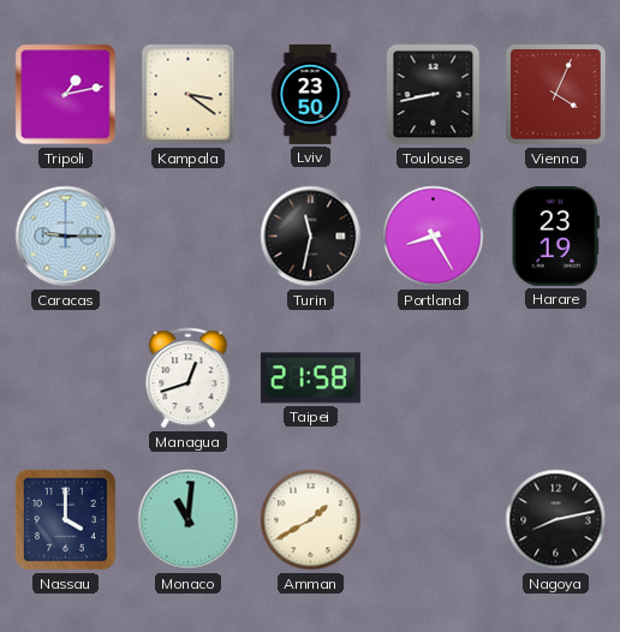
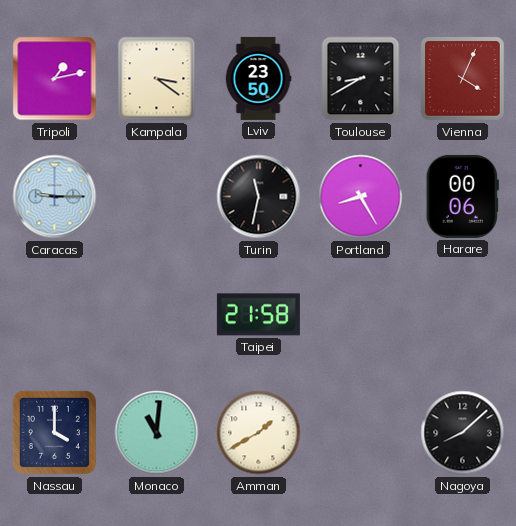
Toulouse: 8:43 -> 8:40 (361, 79)
Harare: 23:19 -> 00:06 (462, 196)
Managua: 12:42 -> none (189, 378)
Nagoya: 8:13 -> 8:08 (463, 433)
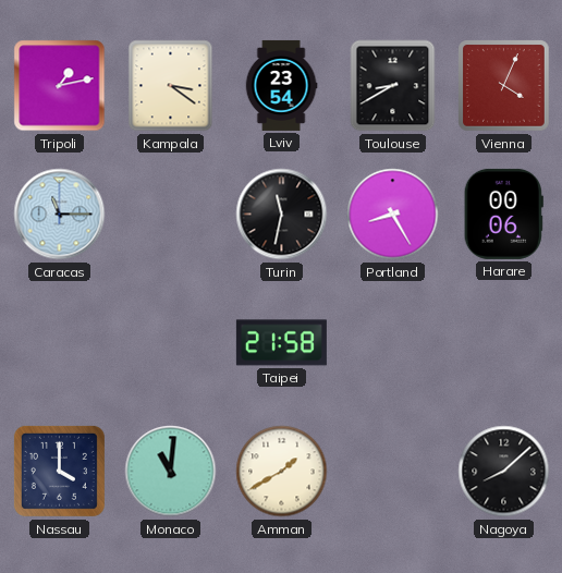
Lviv: 23:50 -> 23:54 (281, 85)
Caracas: 9:15 -> 11:15 (60, 215)
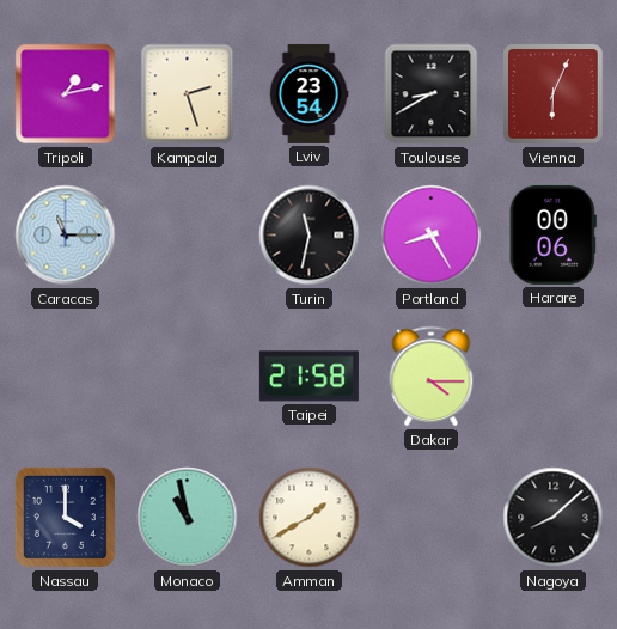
Kampala: 3:21 -> 2:27 (188, 94)
Vienna: 4:04 -> 6:04 (554, 94)
Dakar: none -> 4:15 (432, 377)
Monaco: 11:01 -> 10:58 (188, 518)
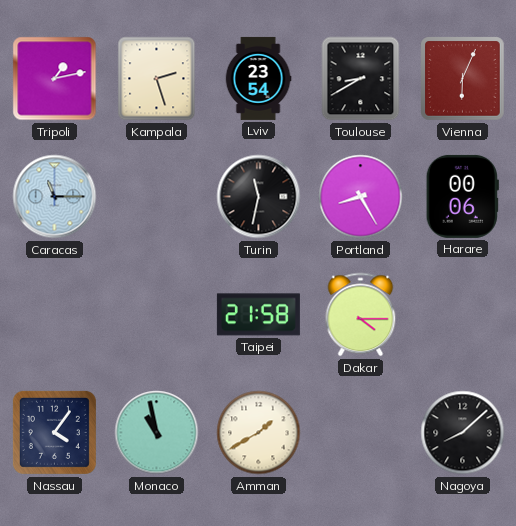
Nassau: 4:00 -> 4:06 (54, 432)
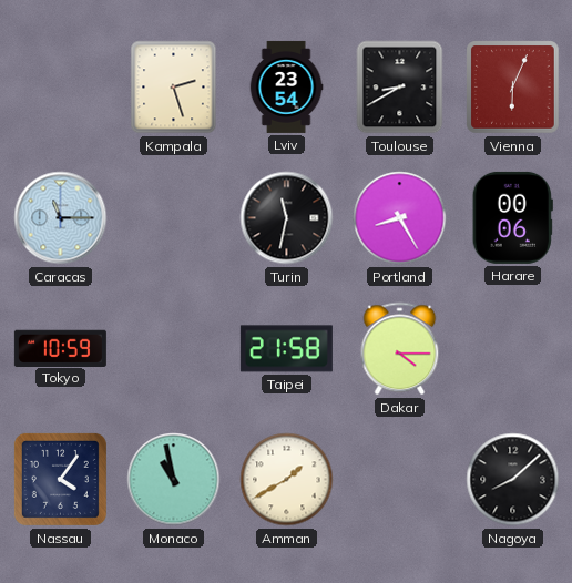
Tripoli: 1:13 -> none (55, 79)
Tokyo: none -> 10:59 (60, 348)
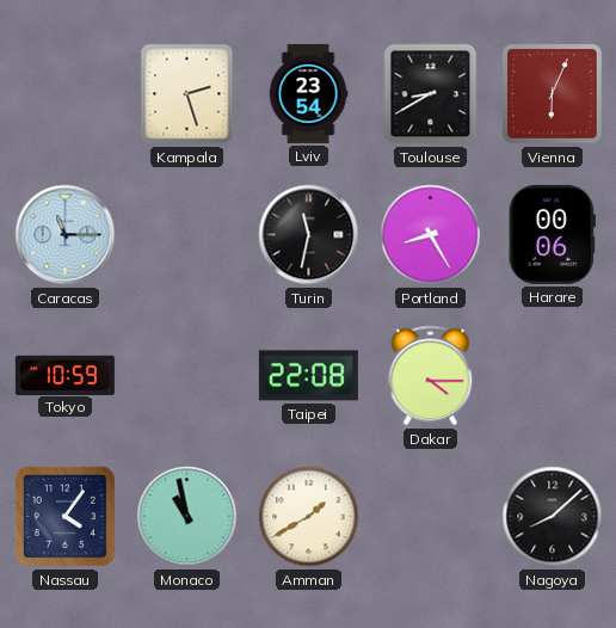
Taipei: 21:58 -> 22:08 (308, 376)
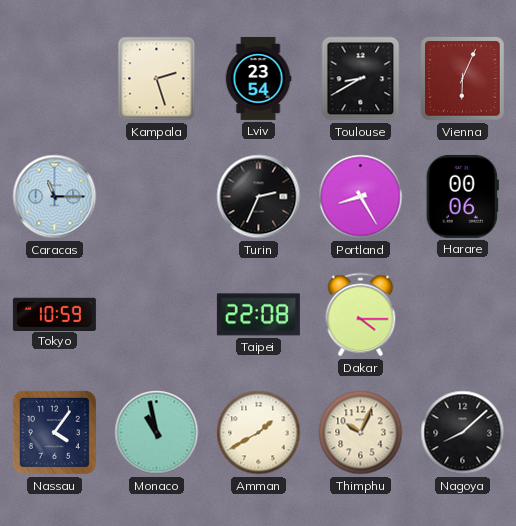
Turin: 11:32 -> 2:34 (259, 197)
Thimphu: none -> 10:04 (361, 433)
